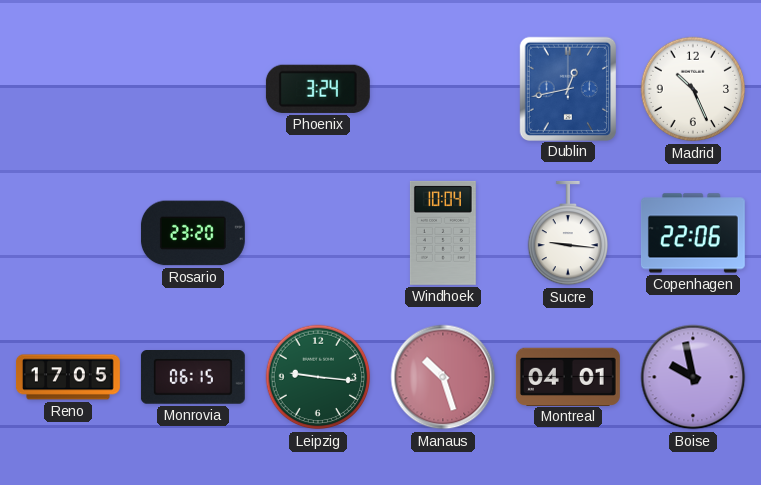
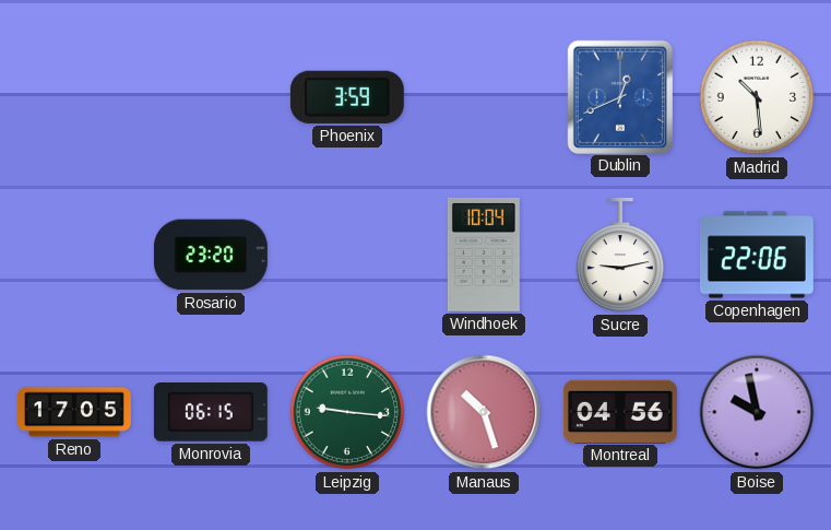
Phoenix: 3:24 -> 3:59 (347, 97)
Dublin: 12:43 -> 12:41 (619, 96)
Madrid: 10:26 -> 10:29 (757, 97)
Sucre: 9:16 -> 9:13 (619, 255)
Montreal: 04:01 -> 04:56 (620, 411)
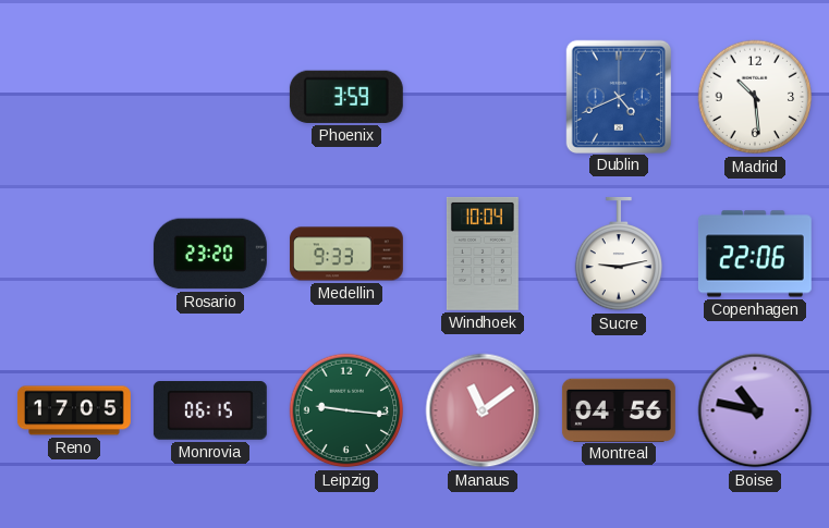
Dublin: 12:41 -> 4:41 (618, 96)
Medellin: none -> 9:33 (346, 254)
Manaus: 10:27 -> 11:09 (483, 410)
Boise: 9:58 -> 10:47 (755, 410)
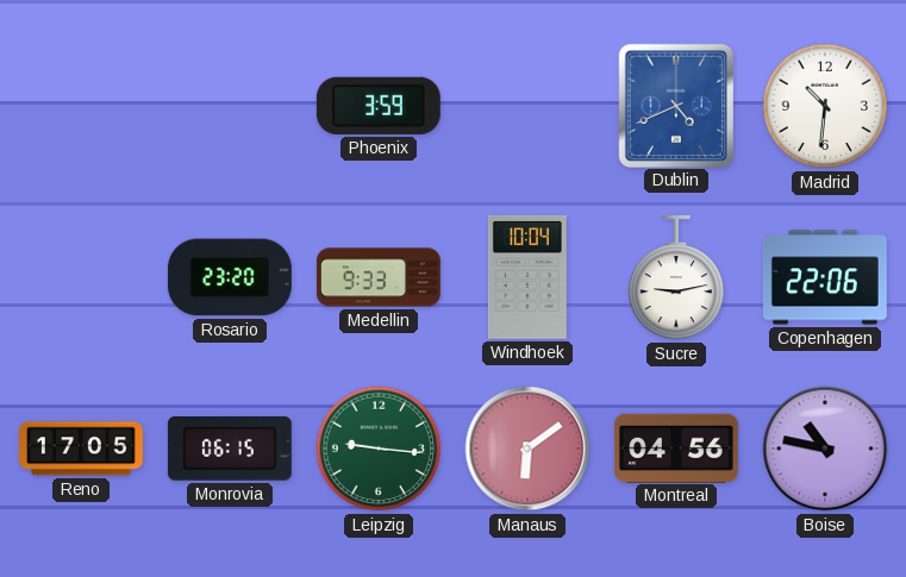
Madrid: 10:29 -> 10:31 (825, 106)
Manaus: 11:09 -> 6:09 (527, 449)
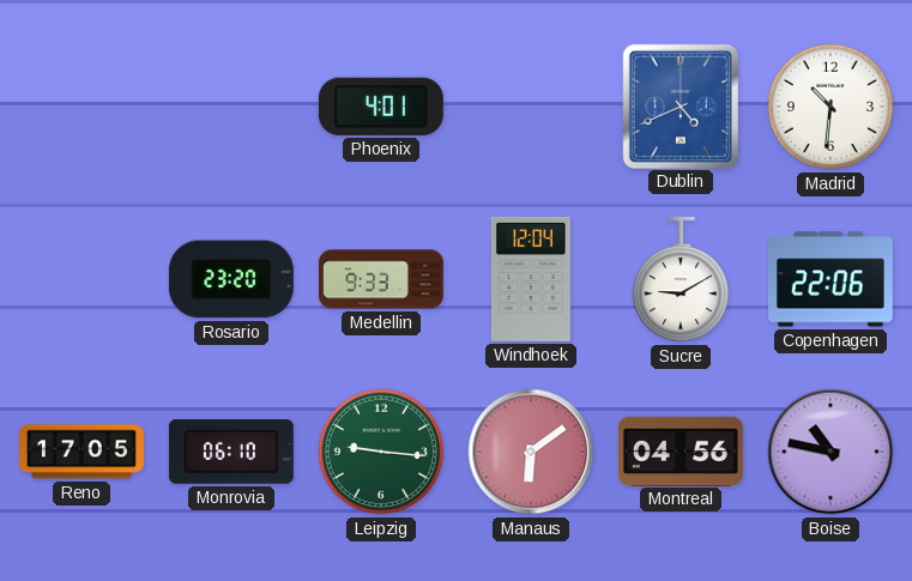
Phoenix: 3:59 -> 4:01 (381, 107)
Windhoek: 10:04 -> 12:04 (531, 279)
Sucre: 9:13 -> 9:10 (680, 279)
Monrovia: 06:15 -> 06:10 (231, 453)
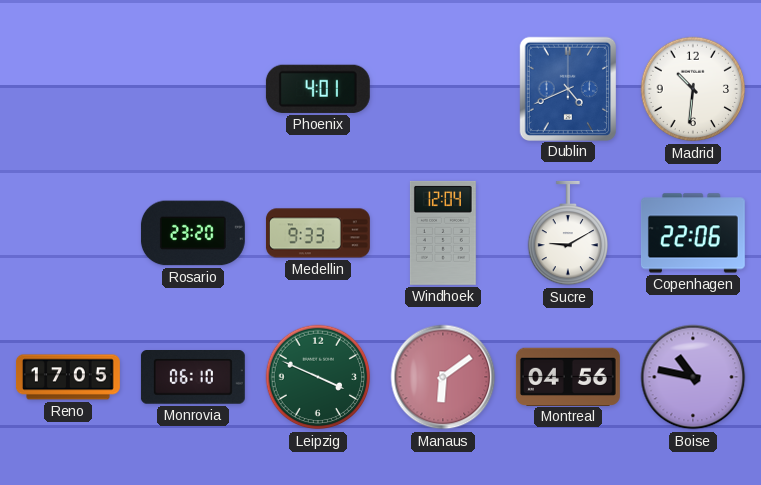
Leipzig: 9:16 -> 3:49 (318, 377)
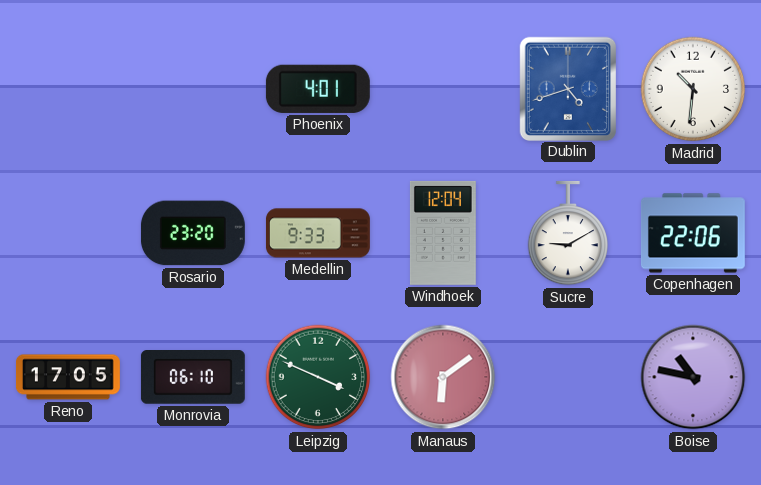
Dublin: 4:41 -> 4:42 (567, 88)
Montreal: 04:56 -> none (568, 376)
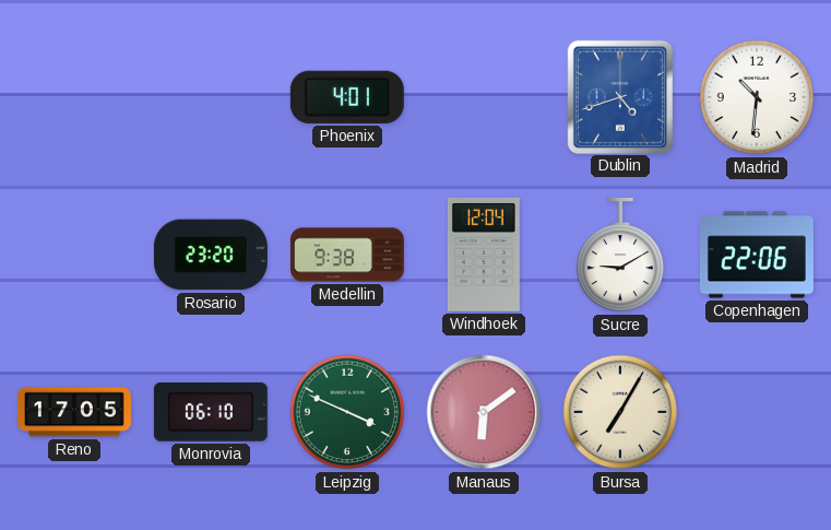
Medellin: 9:33 -> 9:38 (347, 255)
Bursa: none -> 7:05 (620, 412)
Boise: 10:47 -> none (693, 377)
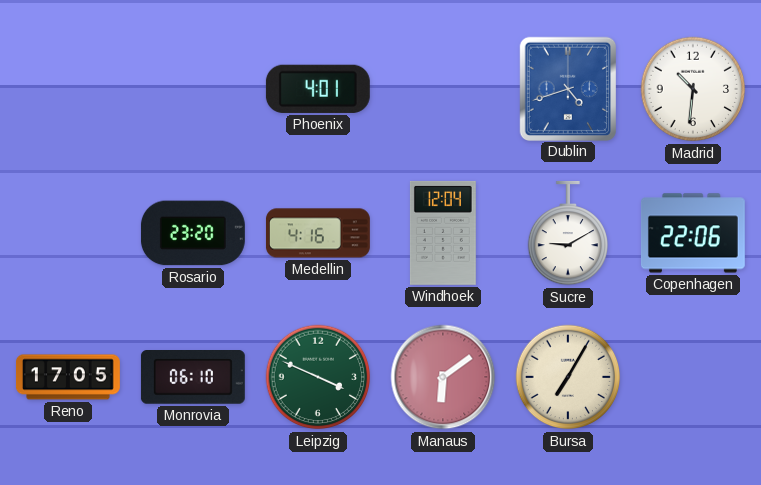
Medellin: 9:38 -> 4:16 (318, 233)
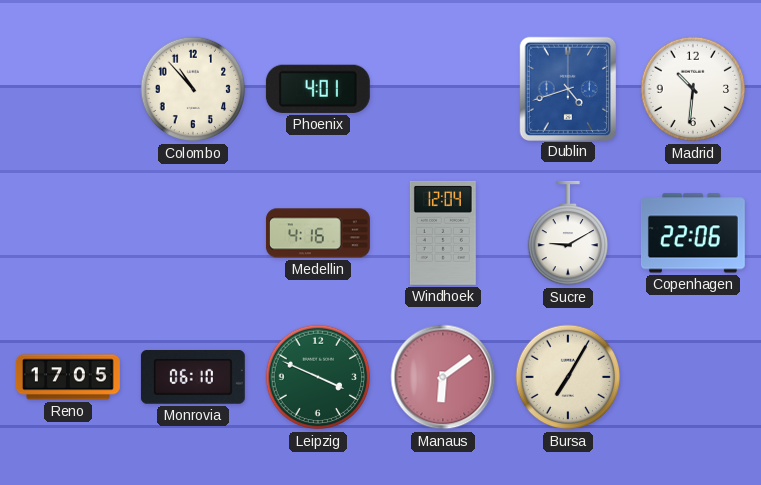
Colombo: none -> 10:53 (193, 89)
Rosario: 23:20 -> none (193, 233)
